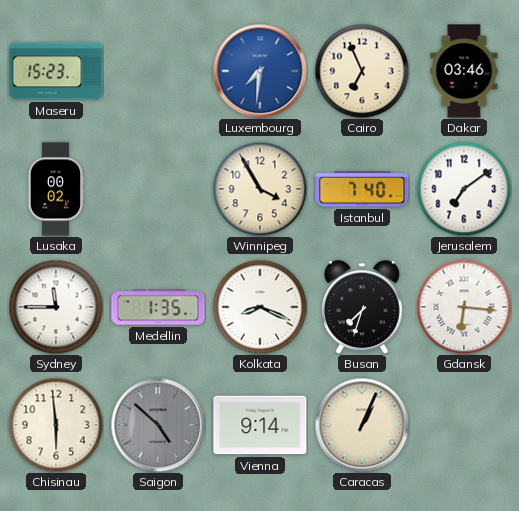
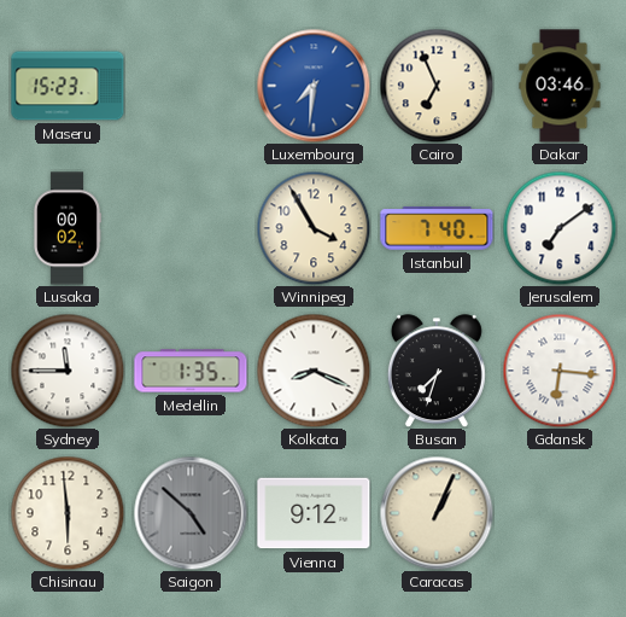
Vienna: 9:14 -> 9:12 (314, 513)
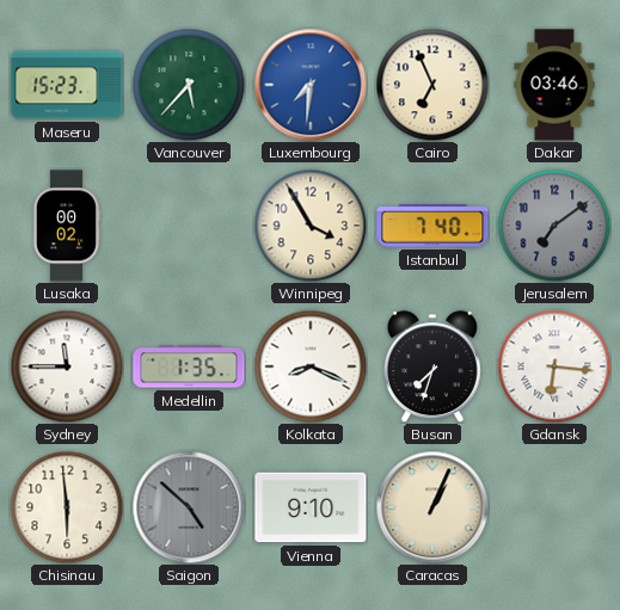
Vancouver: none -> 5:37 (189, 85)
Jerusalem dial: white -> grey (554, 226)
Vienna: 9:12 -> 9:10 (311, 507)
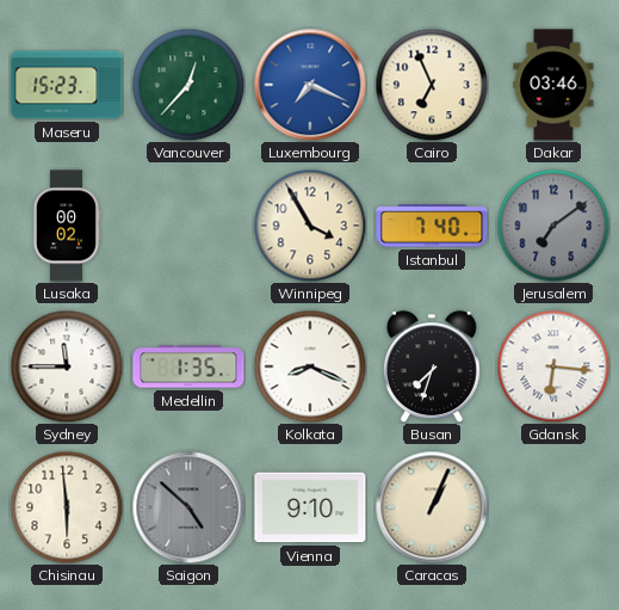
Vancouver: 5:37 -> 12:37 (188, 85)
Luxembourg: 7:31 -> 7:19 (310, 85)
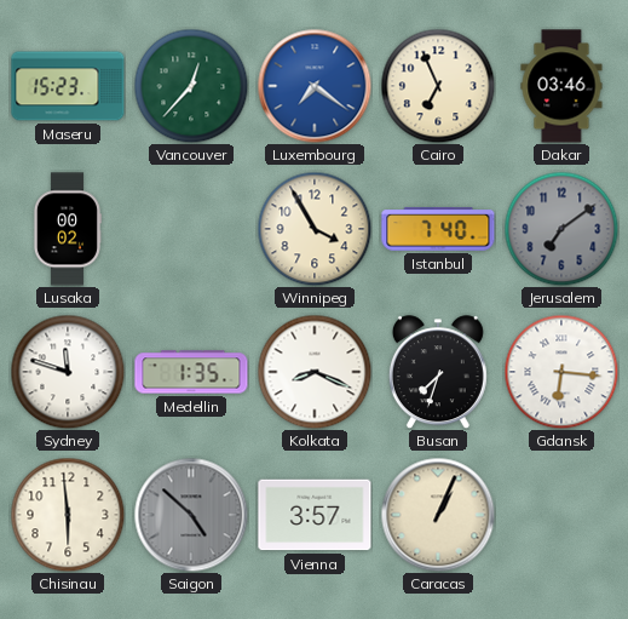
Luxembourg: 7:19 -> 7:21 (315, 86)
Sydney: 11:45 -> 11:48 (68, 372)
Vienna: 9:10 -> 3:57 (315, 515)
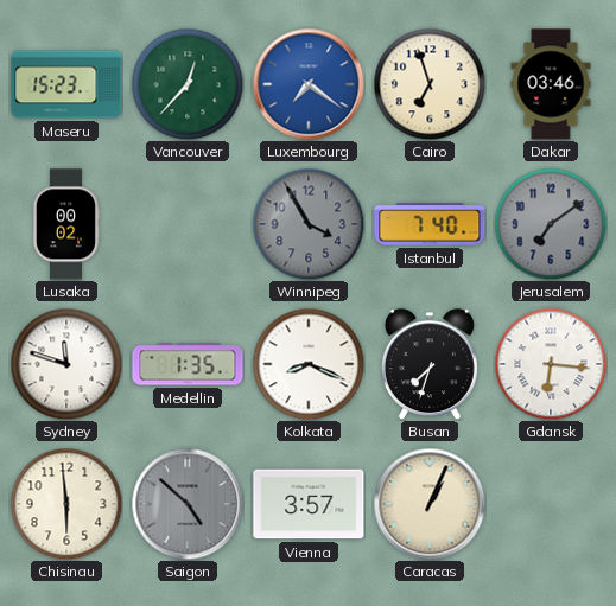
Cairo: 6:56 -> 6:57 (430, 84)
Winnipeg dial: cream -> grey (309, 224)
